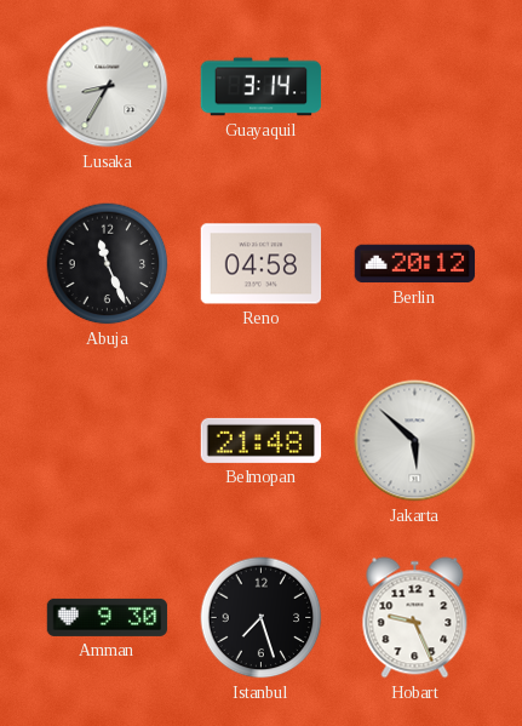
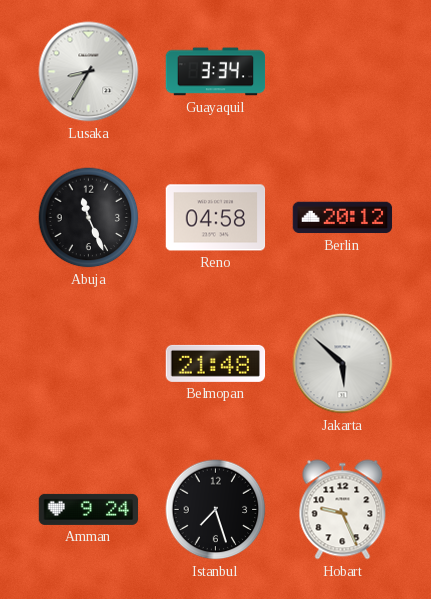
Guayaquil: 3:14 -> 3:34 (216, 72)
Amman: 9:30 -> 9:24 (89, 509)
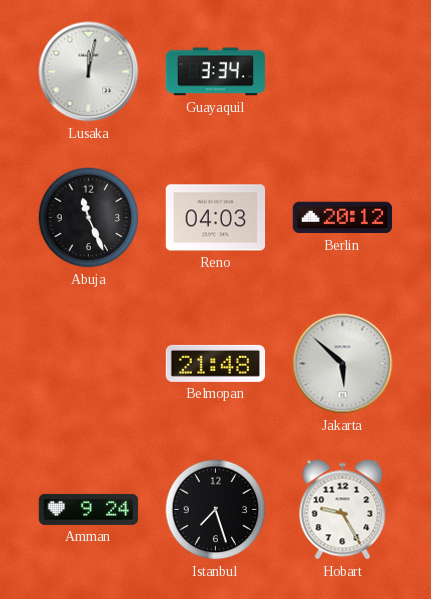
Lusaka: 8:35 -> 12:02 (89, 72)
Reno: 04:58 -> 04:03 (216, 218)
Hobart: 9:26 -> 9:25 (343, 510)
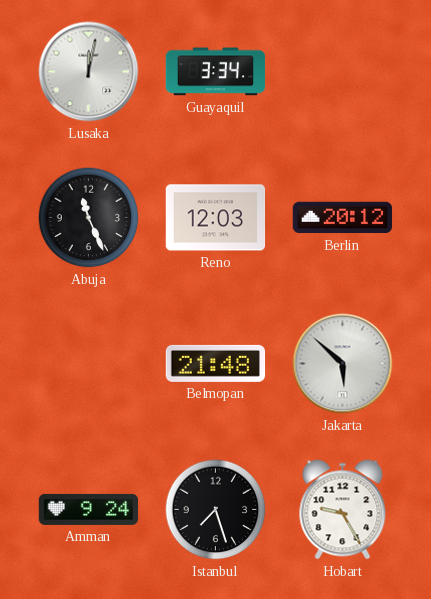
Reno: 04:03 -> 12:03 (216, 218)
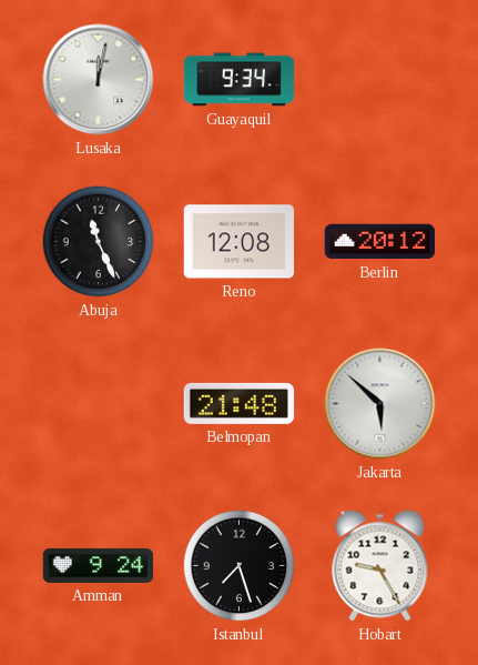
Guayaquil: 3:34 -> 9:34 (240, 80)
Reno: 12:03 -> 12:08 (240, 242)
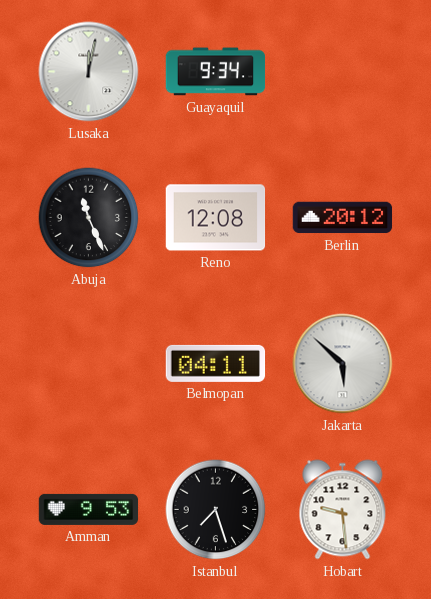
Belmopan: 21:48 -> 04:11 (216, 363)
Amman: 9:24 -> 9:53 (89, 509)
Hobart: 9:25 -> 9:29 (343, 510)
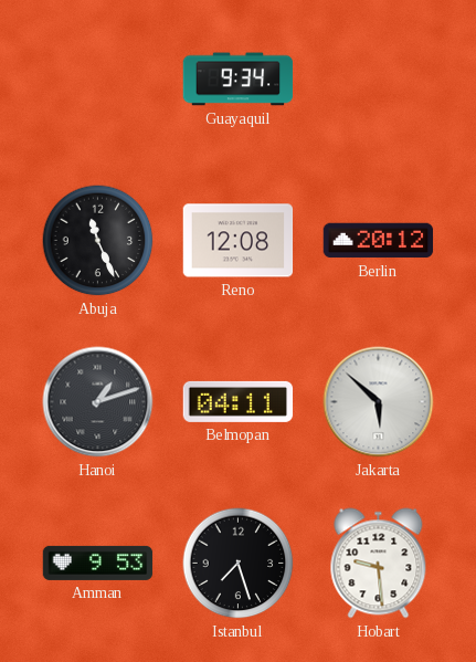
Lusaka: 12:02 -> none (89, 72)
Hanoi: none -> 1:12 (98, 402)
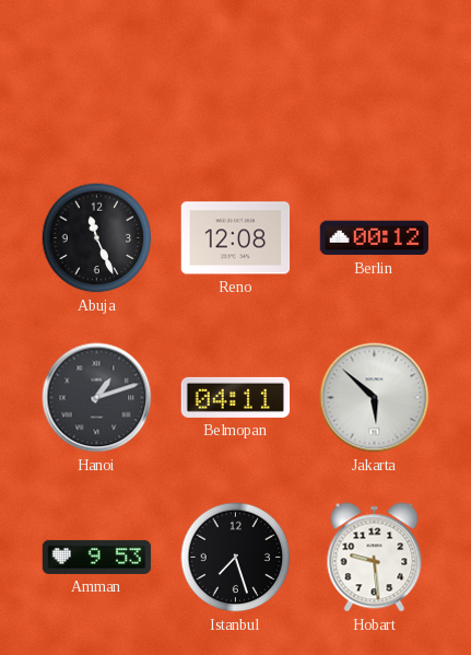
Guayaquil: 9:34 -> none (239, 80)
Berlin: 20:12 -> 00:12 (375, 238)
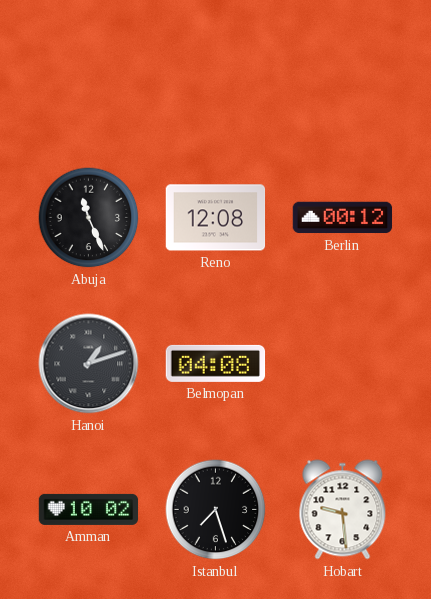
Belmopan: 04:11 -> 04:08 (216, 363)
Jakarta: 5:52 -> none (375, 398)
Amman: 9:53 -> 10:02 (89, 509)
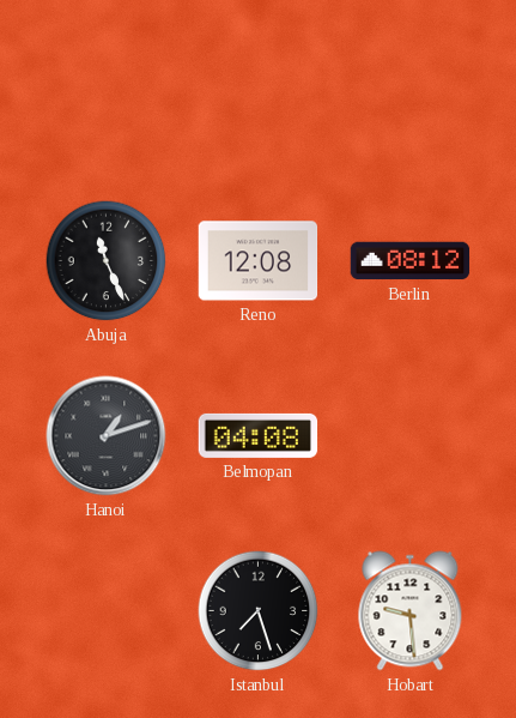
Berlin: 00:12 -> 08:12 (411, 261)
Amman: 10:02 -> none (89, 509)
